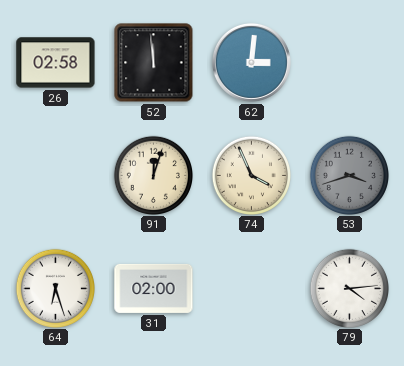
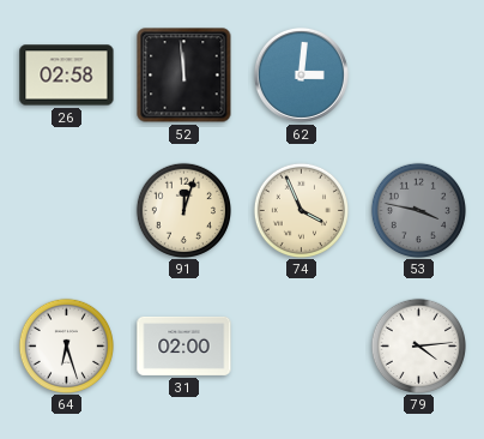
53: 3:42 -> 3:47 (418, 210)
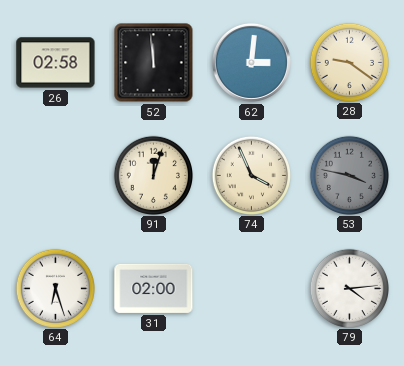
28: none -> 9:21 (349, 62)
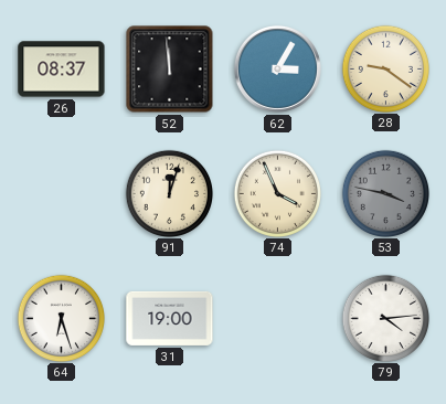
26: 02:58 -> 08:37 (62, 70)
62: 3:01 -> 3:05 (277, 68)
31: 02:00 -> 19:00 (170, 318)
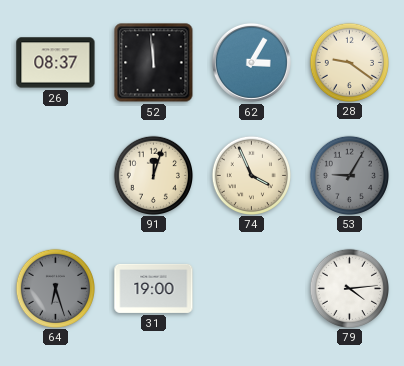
53: 3:47 -> 9:05 (349, 175)
64 dial: white -> grey (55, 288)
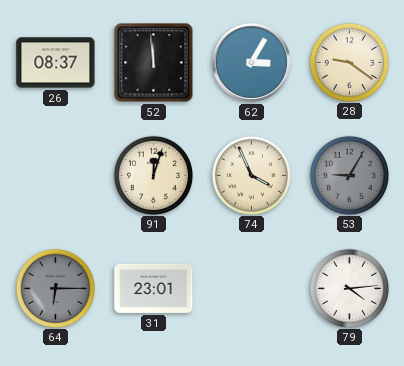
64: 6:27 -> 6:15 (55, 288)
31: 19:00 -> 23:01 (154, 288)
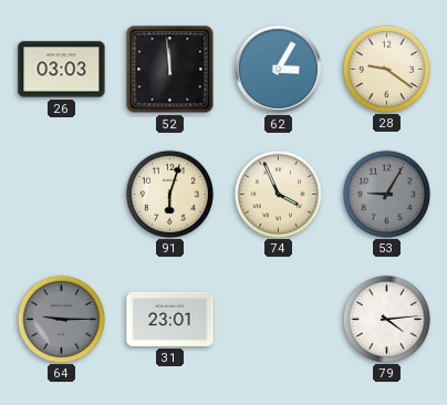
26: 08:37 -> 03:03 (62, 70)
91: 12:03 -> 6:03 (169, 194)
64: 6:15 -> 9:15 (61, 319)
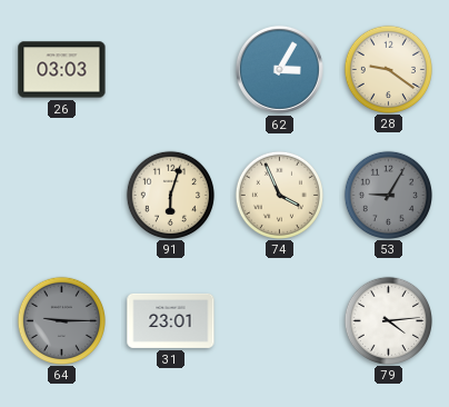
52: 11:59 -> none (170, 70)
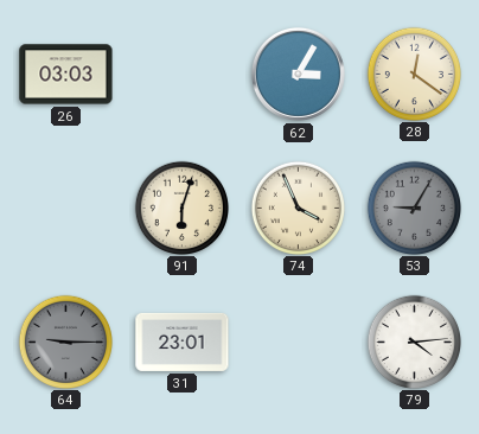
28: 9:21 -> 12:21 (414, 74)
